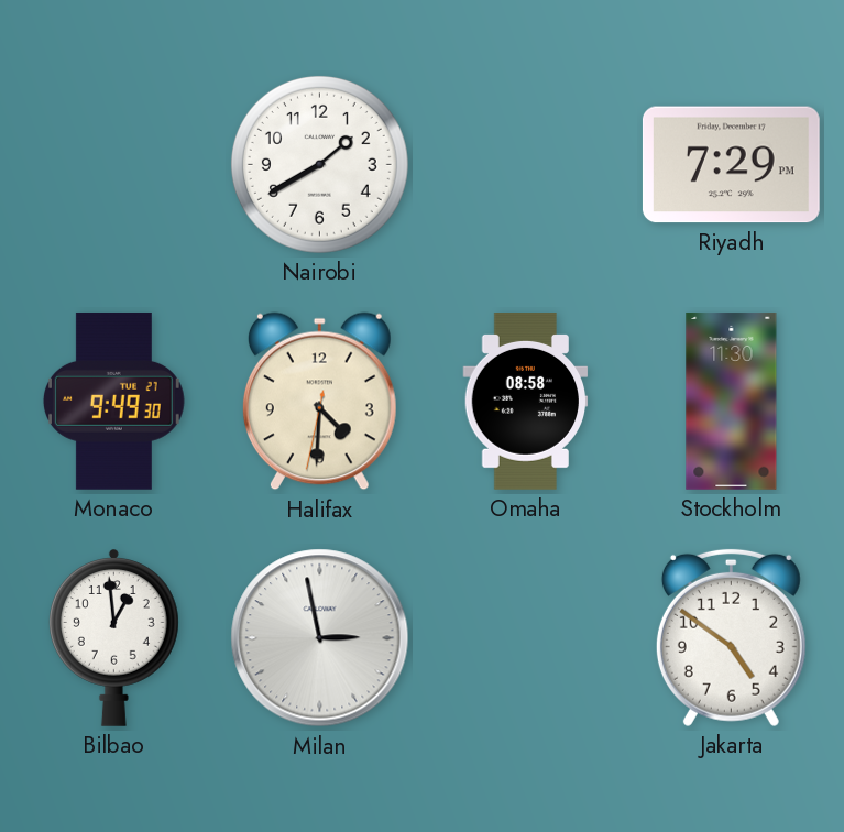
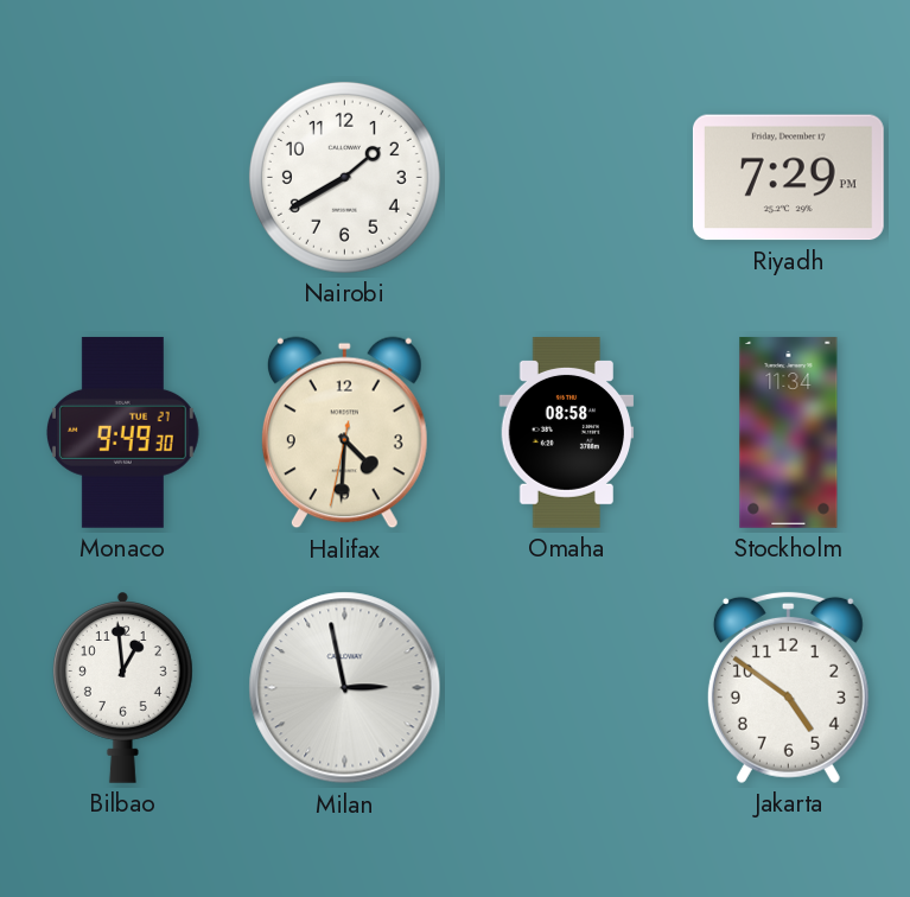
Stockholm: 11:30 -> 11:34 (789, 432)
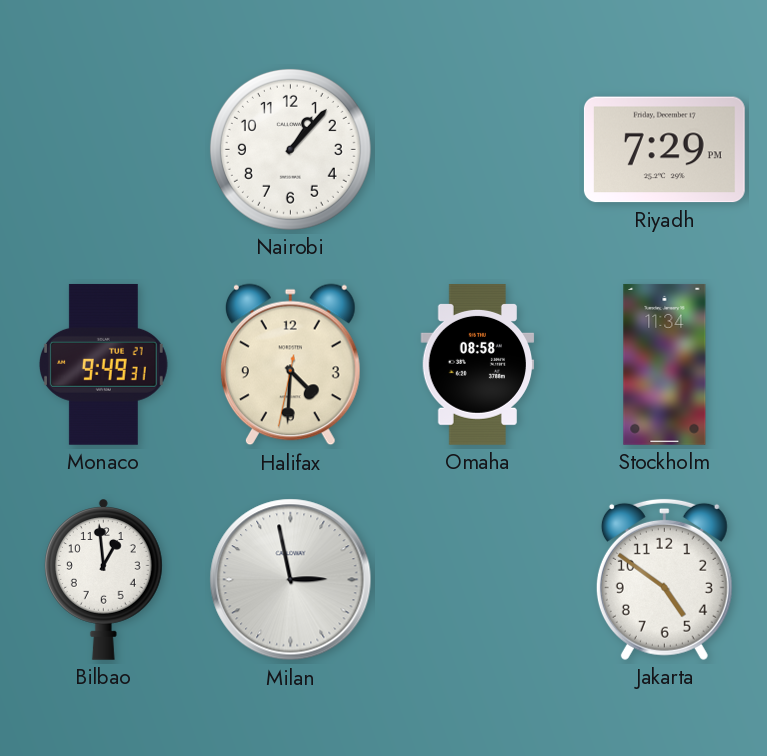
Nairobi: 1:40 -> 1:07 (290, 149)
Monaco: 9:49:30 -> 9:49:31 (103, 364)
